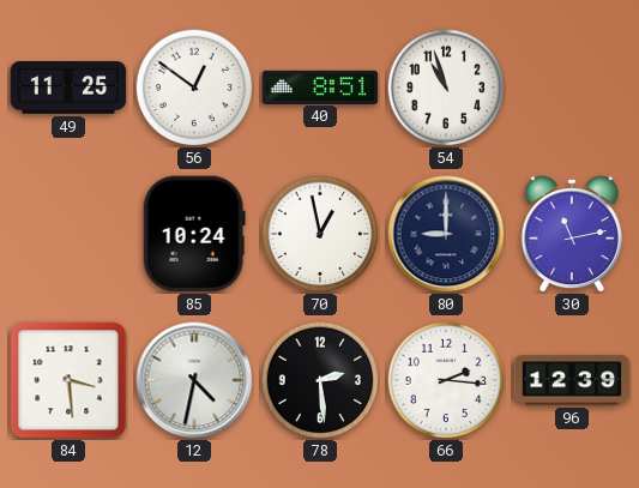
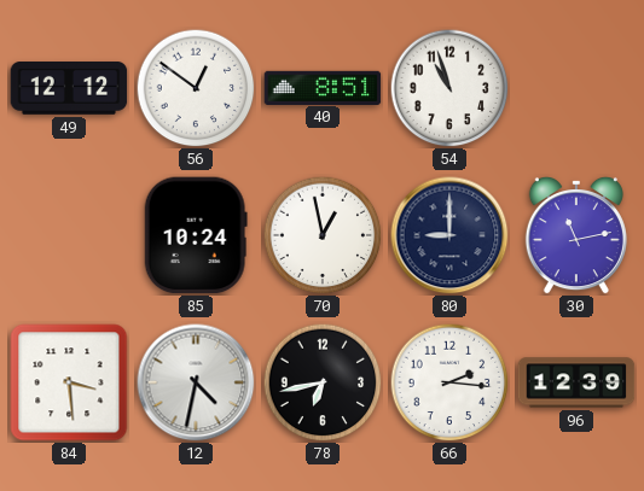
49: 11:25 -> 12:12 (69, 89)
78: 2:29 -> 6:43 (323, 382)
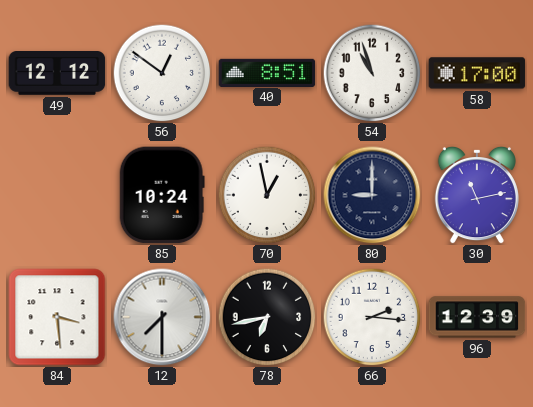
58: none -> 17:00 (477, 73)
12: 4:32 -> 7:30 (162, 317)
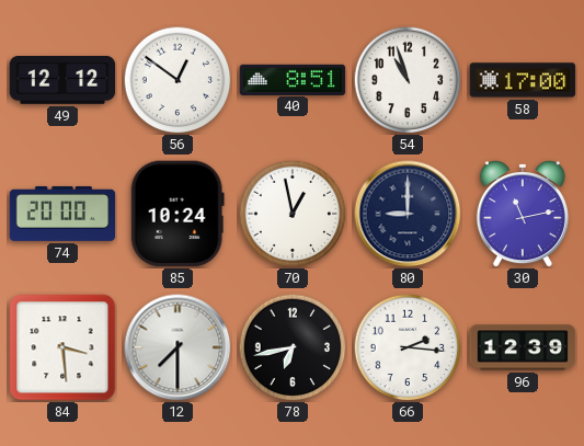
74: none -> 20:00 (62, 214)
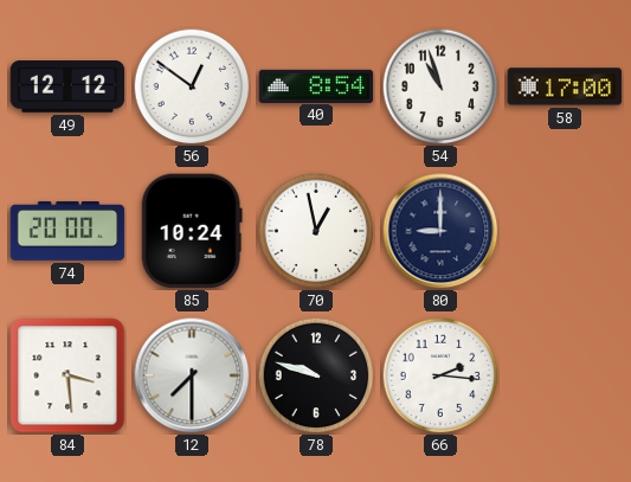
40: 8:51 -> 8:54 (316, 85)
30: 11:13 -> none (523, 214)
78: 6:43 -> 9:48 (316, 375)
96: 12:39 -> none (523, 347)
